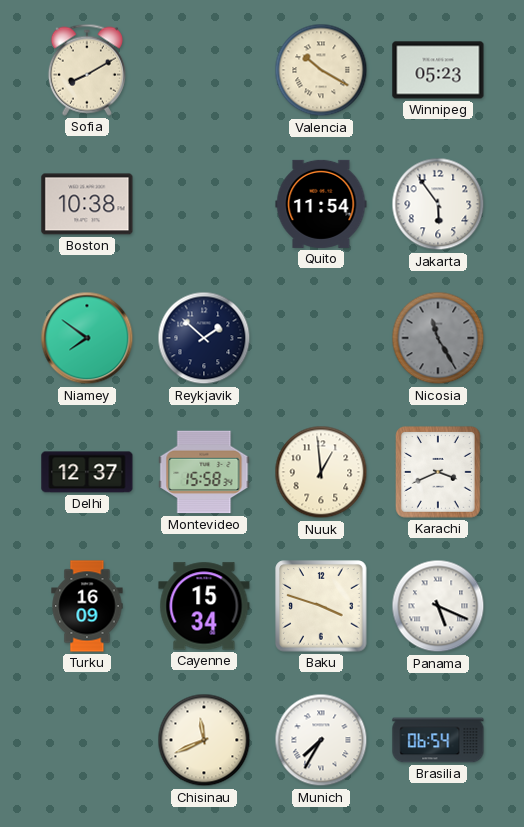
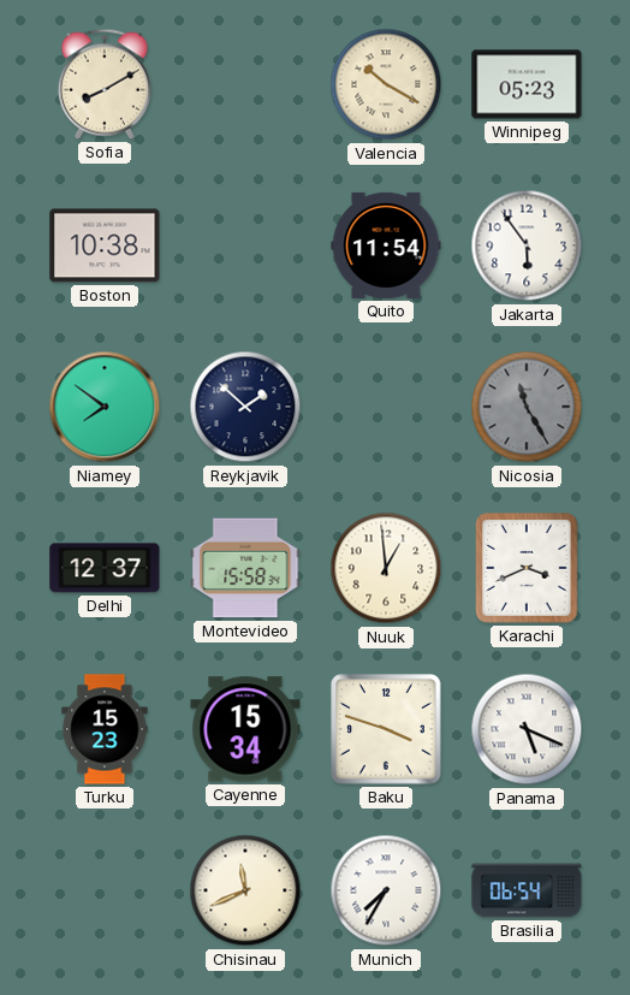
Turku: 16:09 -> 15:23 (105, 729)
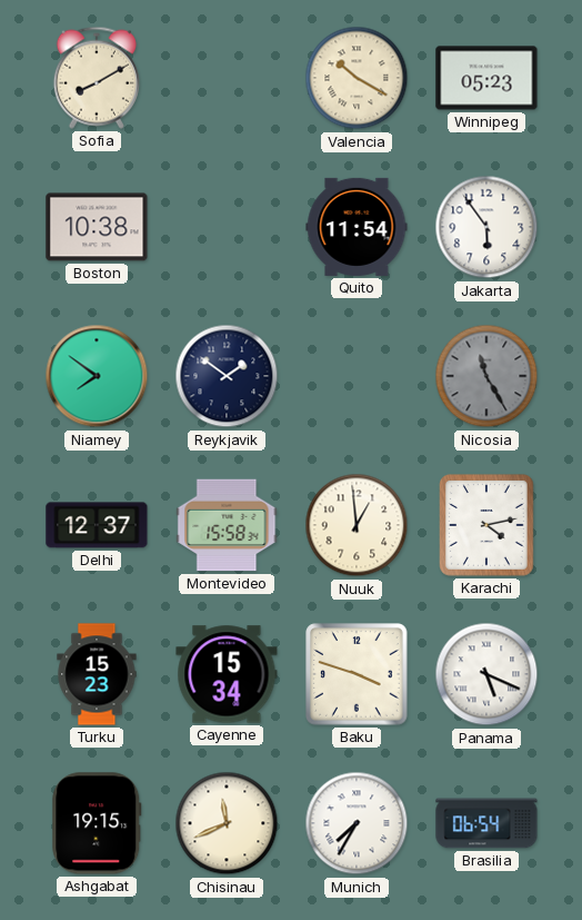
Reykjavik: 1:52 -> 1:51 (227, 376)
Karachi: 3:41 -> 4:13 (488, 526)
Ashgabat: none -> 19:15 (97, 823)
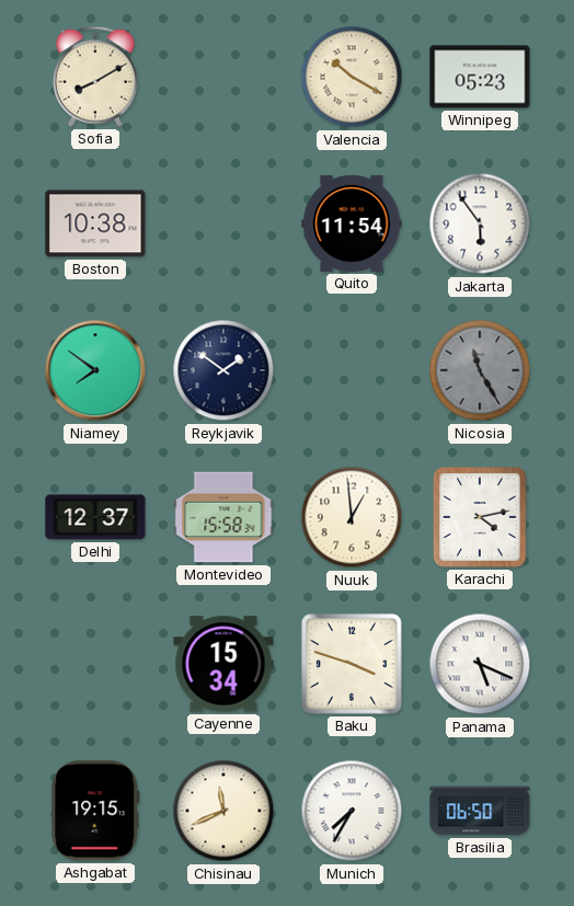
Turku: 15:23 -> none (97, 674)
Brasilia: 06:54 -> 06:50 (480, 811)
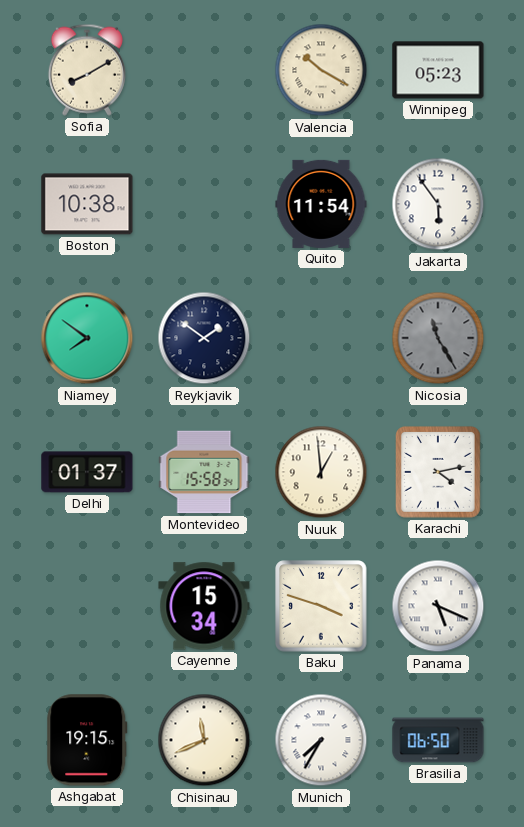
Delhi: 12:37 -> 01:37 (87, 472)
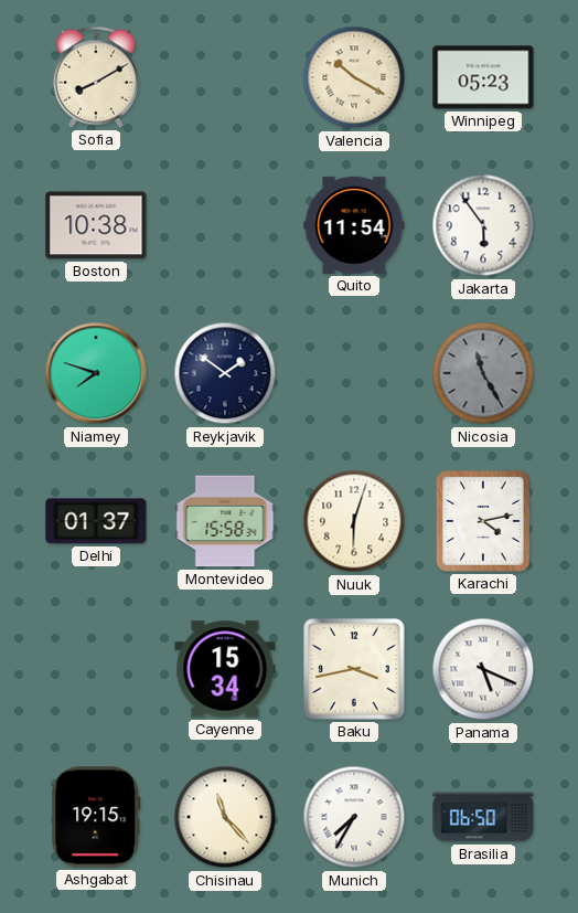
Niamey: 7:51 -> 7:48 (96, 373)
Nuuk: 12:59 -> 6:03 (354, 521)
Baku: 3:48 -> 3:43 (354, 669)
Chisinau: 11:41 -> 11:23 (225, 817)
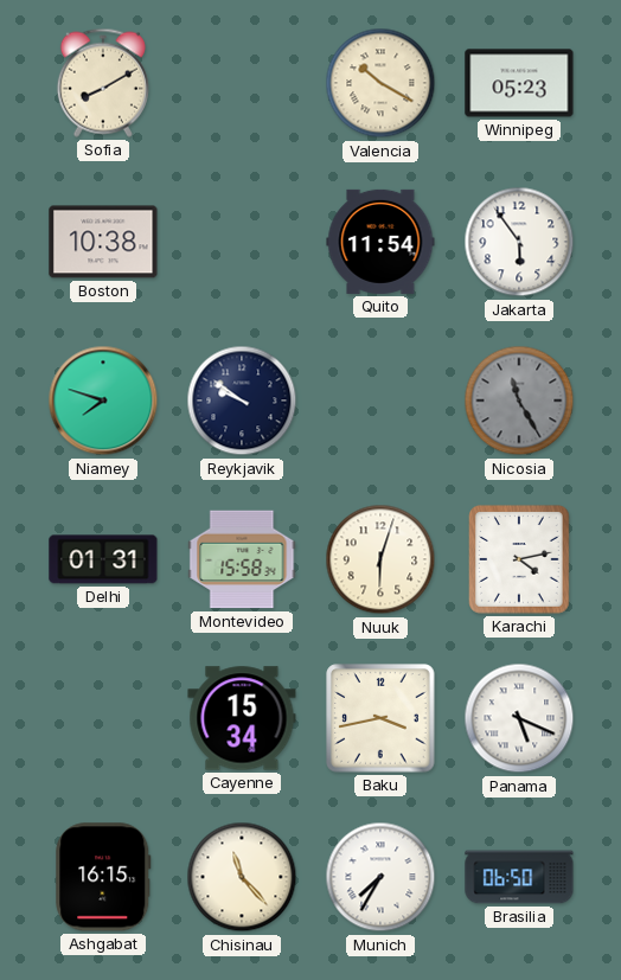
Reykjavik: 1:51 -> 9:51 (242, 401)
Delhi: 01:37 -> 01:31 (103, 559)
Ashgabat: 19:15 -> 16:15 (103, 877)
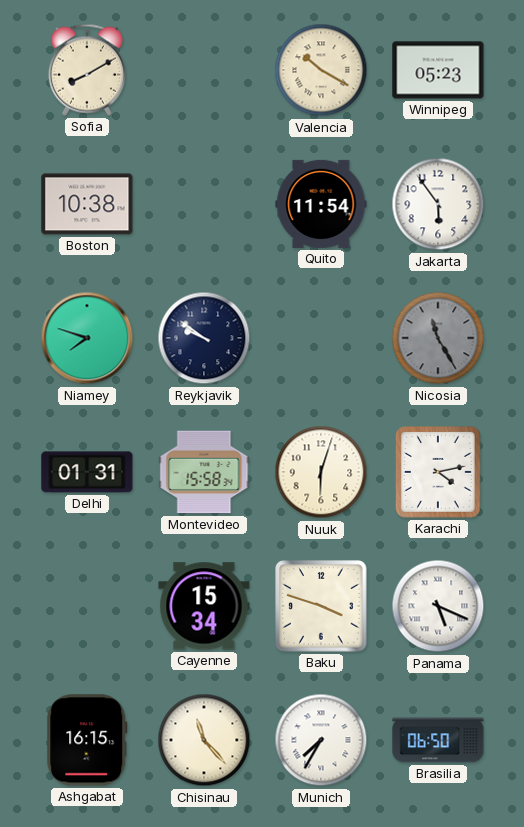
Baku: 3:43 -> 3:48 (321, 606)
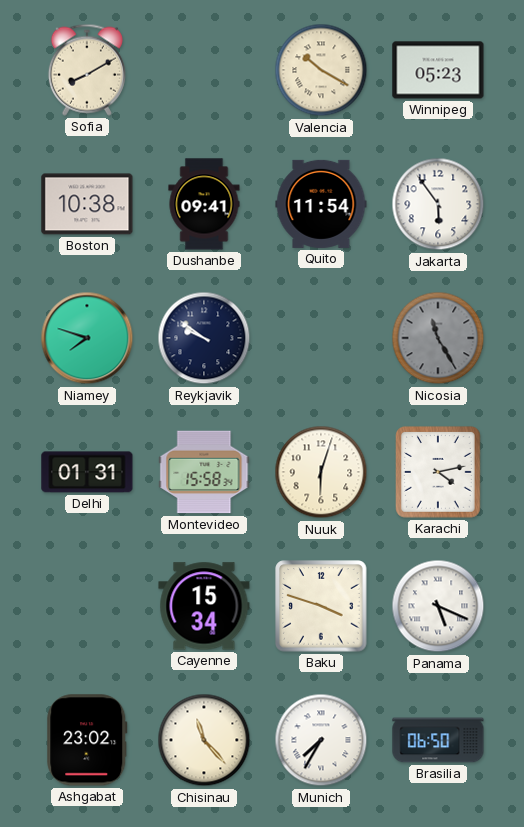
Dushanbe: none -> 09:41 (204, 204)
Ashgabat: 16:15 -> 23:02 (87, 740)
